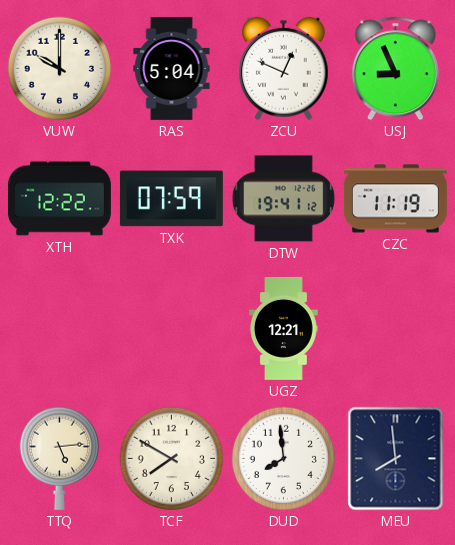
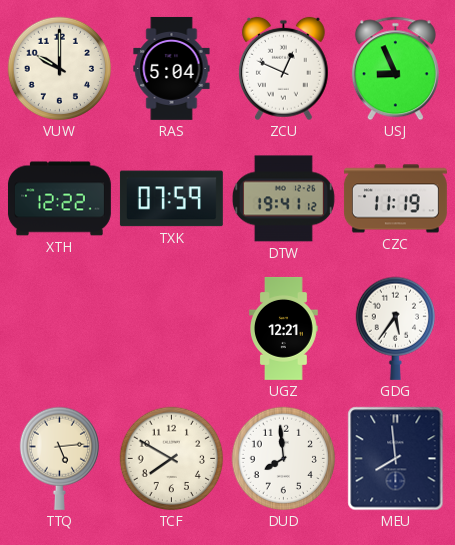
GDG: none -> 5:36 (395, 328)
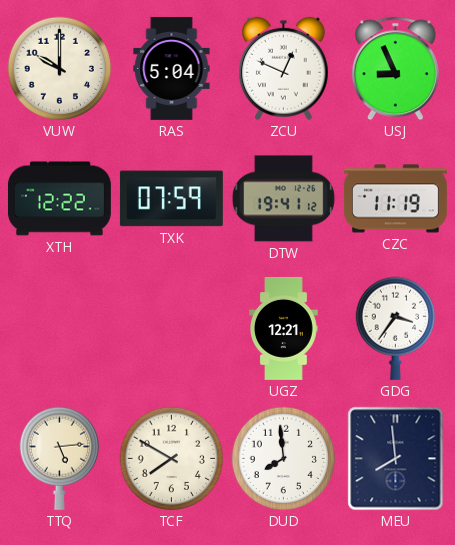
GDG: 5:36 -> 3:36 (395, 328)
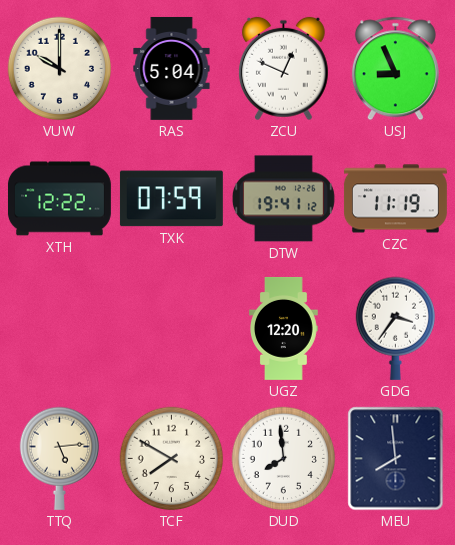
UGZ: 12:21 -> 12:20 (284, 328)
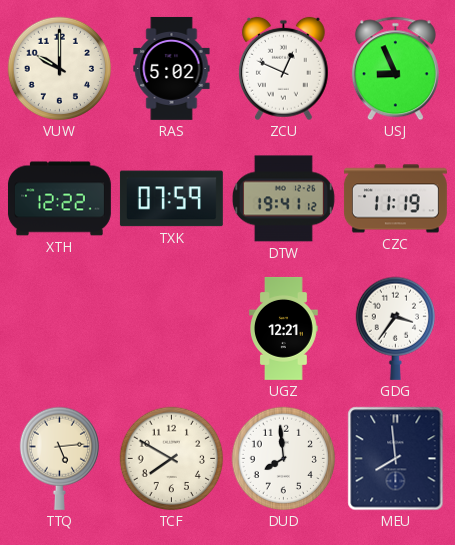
RAS: 5:04 -> 5:02 (172, 68)
UGZ: 12:20 -> 12:21 (284, 328)
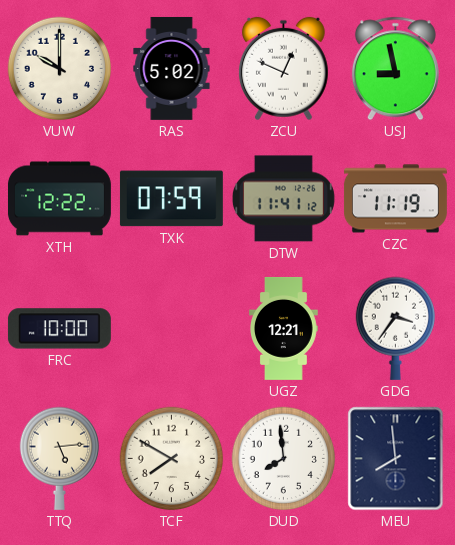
USJ: 8:56 -> 8:58 (395, 69)
DTW: 19:41 -> 11:41 (283, 199)
FRC: none -> 10:00 (59, 329)
